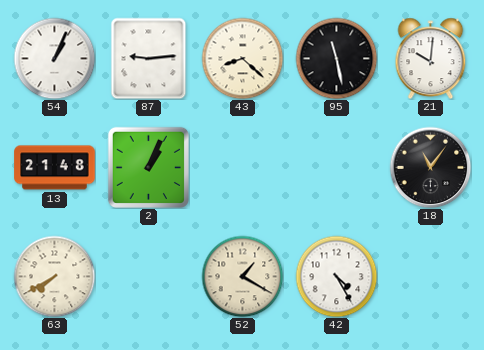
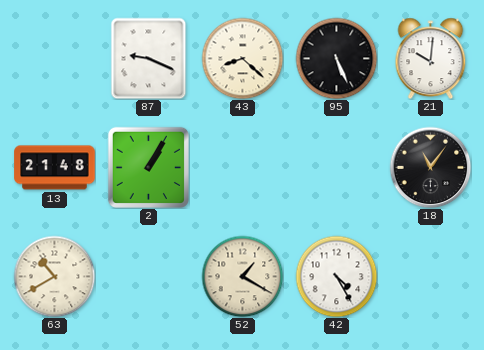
54: 1:04 -> none (54, 58)
87: 9:14 -> 9:19 (149, 58)
95: 11:28 -> 5:26 (336, 58)
2: 1:04 -> 1:05 (148, 167)
63: 7:40 -> 10:40 (54, 276)
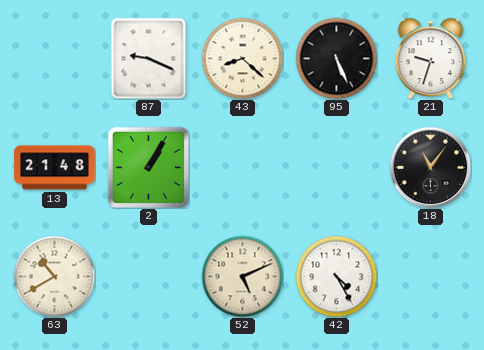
21: 10:01 -> 9:33 (431, 58)
52: 1:20 -> 5:11 (242, 276)
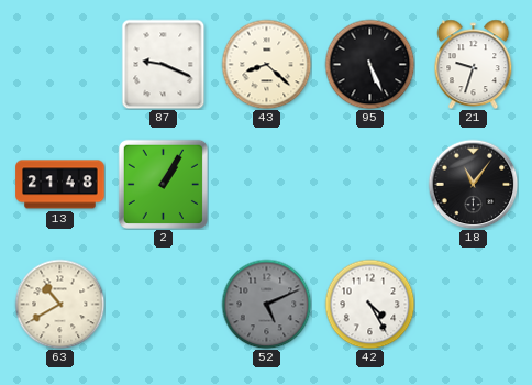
52 dial: cream -> grey (266, 304)
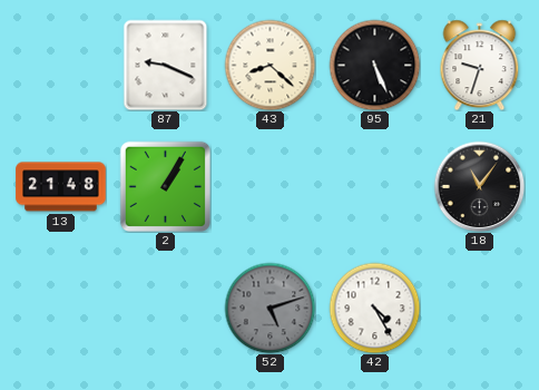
63: 10:40 -> none (59, 304)
52: 5:11 -> 5:12 (269, 308)
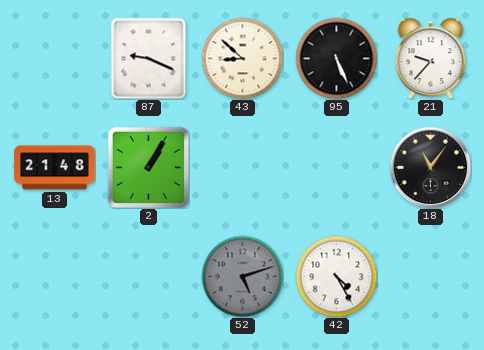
43: 8:22 -> 8:52 (242, 58)
21: 9:33 -> 9:37 (431, 58)
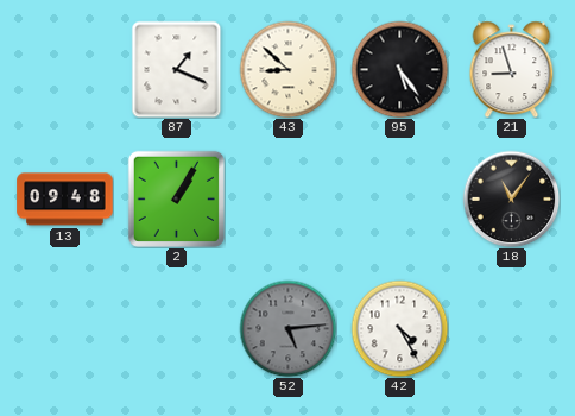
87: 9:19 -> 1:19 (177, 69)
95: 5:26 -> 5:24 (399, 69)
21: 9:37 -> 8:57 (512, 69)
13: 21:48 -> 09:48 (65, 200)
52: 5:12 -> 5:14 (287, 328)
